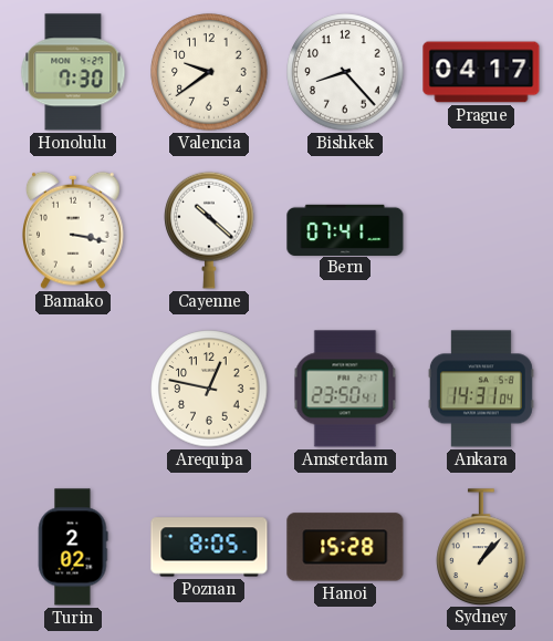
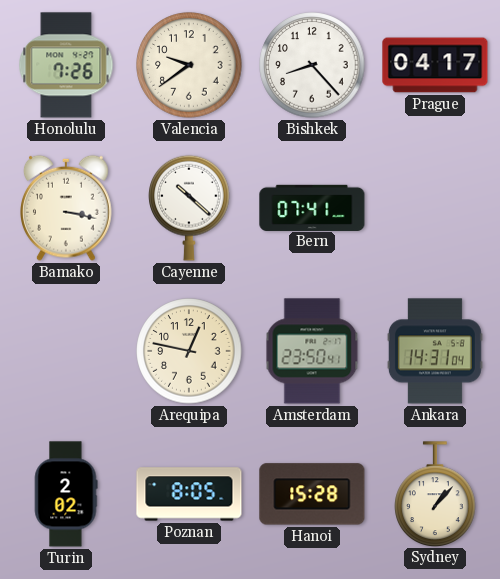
Honolulu: 7:30 -> 7:26 (66, 65)
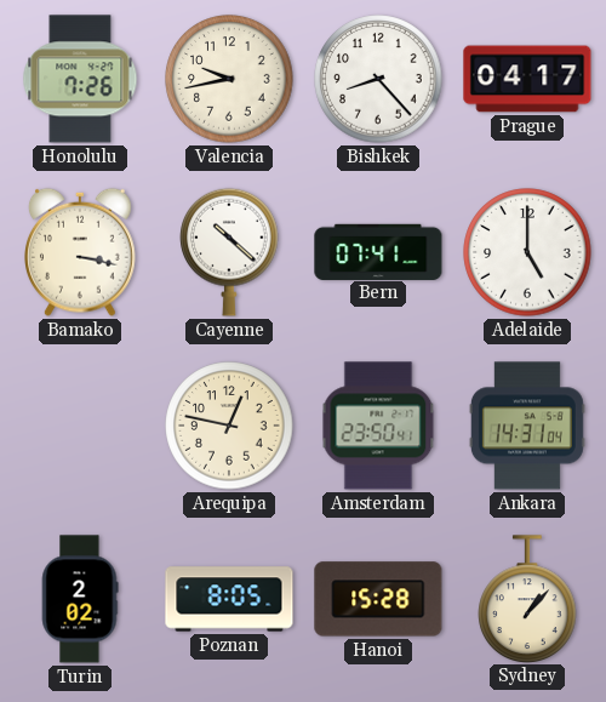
Valencia: 9:39 -> 9:43 (229, 79)
Adelaide: none -> 5:00 (527, 252)
